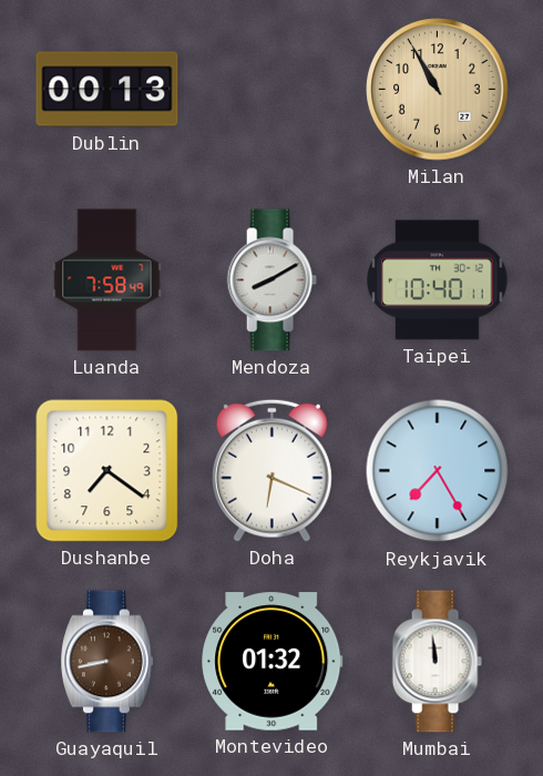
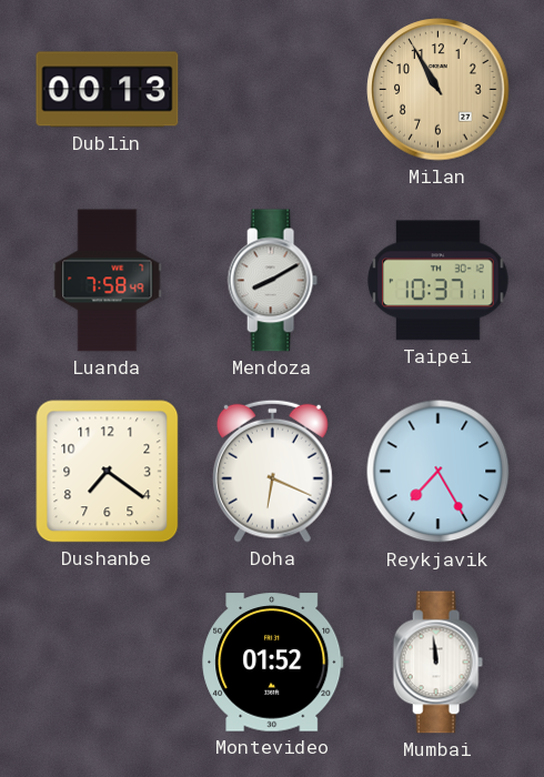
Taipei: 10:40 -> 10:37 (439, 281)
Guayaquil: 8:43 -> none (106, 662)
Montevideo: 01:32 -> 01:52 (273, 663)
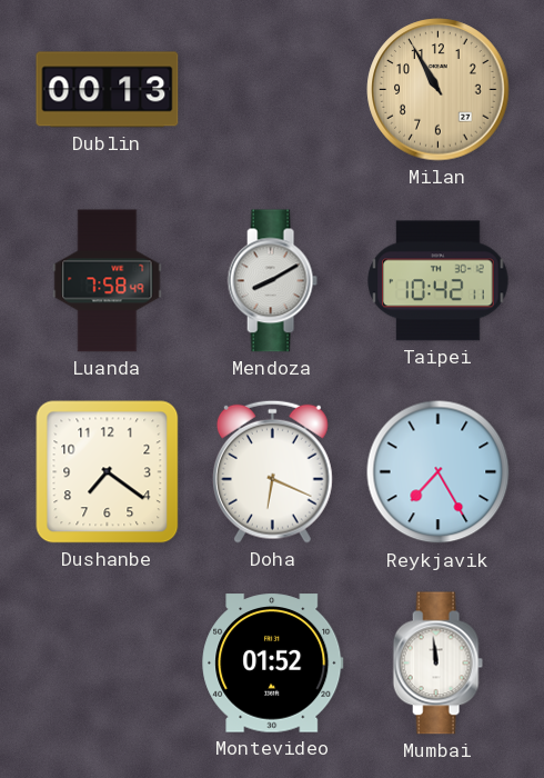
Taipei: 10:37 -> 10:42 (439, 281)
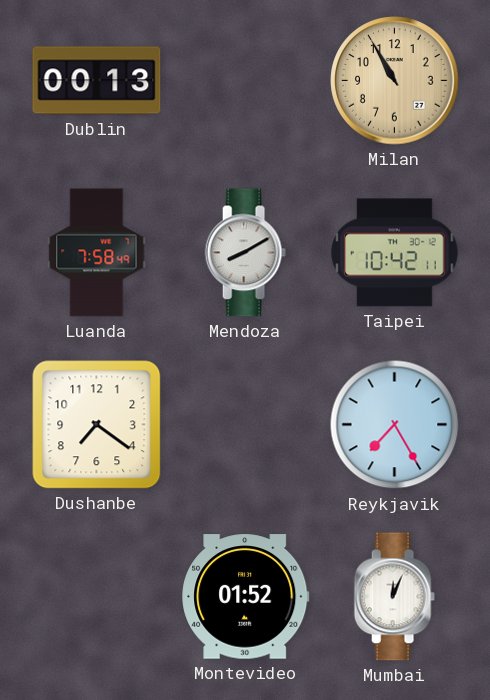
Doha: 6:19 -> none (272, 471)
Mumbai: 11:59 -> 12:04 (394, 597)
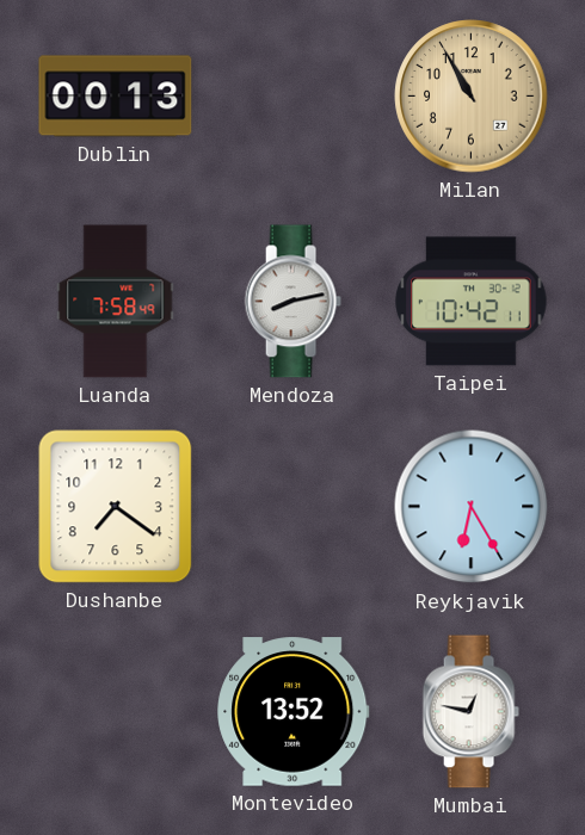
Mendoza: 8:10 -> 8:13 (292, 302)
Reykjavik: 7:25 -> 6:25 (472, 507)
Montevideo: 01:52 -> 13:52 (294, 712)
Mumbai: 12:04 -> 12:47 (470, 712)
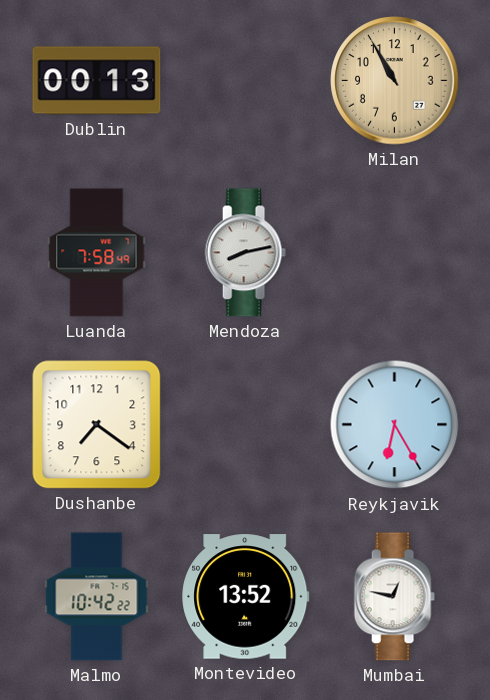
Taipei: 10:42 -> none (472, 302)
Malmo: none -> 10:42 (97, 597)
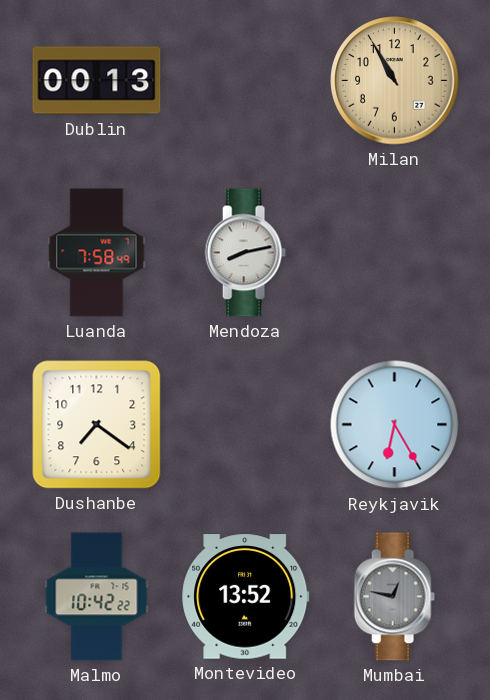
Mumbai dial: white -> grey (394, 597)
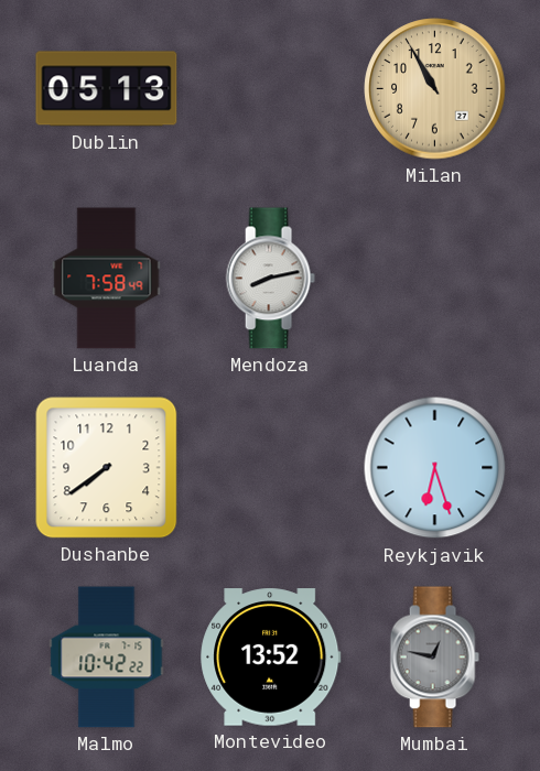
Dublin: 00:13 -> 05:13 (107, 89)
Dushanbe: 7:21 -> 7:39 (107, 468)
Reykjavik: 6:25 -> 6:27 (435, 468)
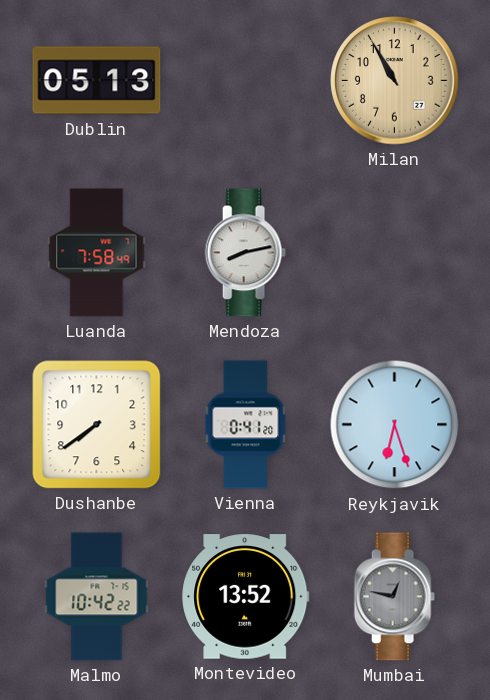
Vienna: none -> 0:41 (246, 425)
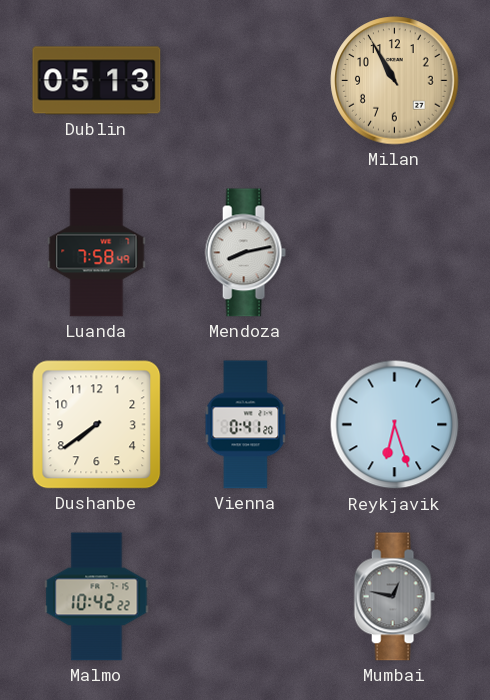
Montevideo: 13:52 -> none (246, 597)
